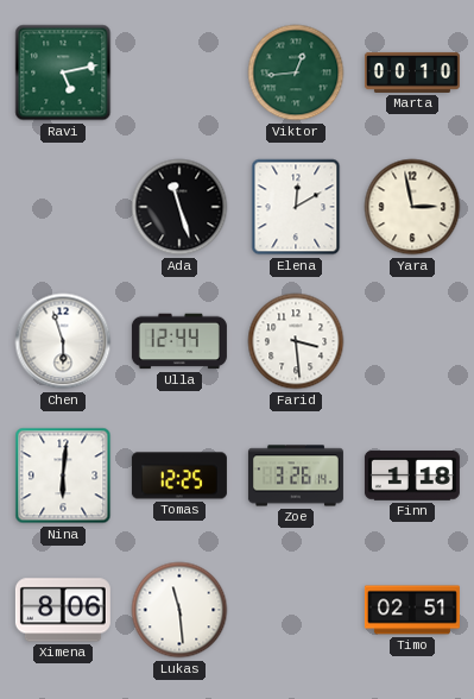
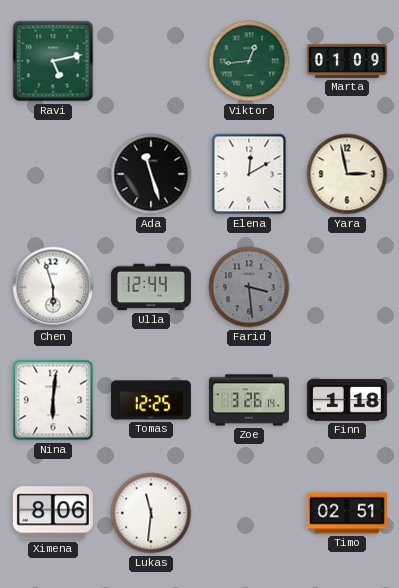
Marta: 00:10 -> 01:09 (347, 61)
Farid dial: white -> grey (249, 287)
Lukas: 11:29 -> 11:31 (151, 513)
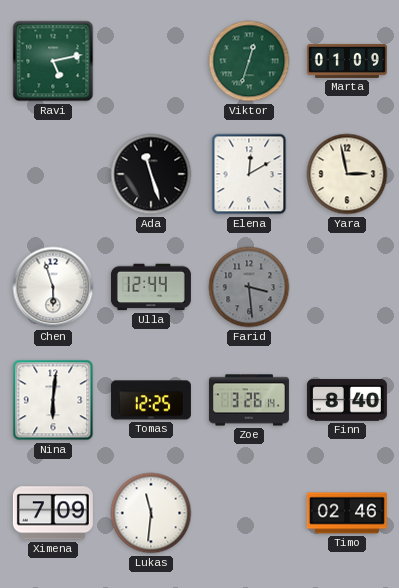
Viktor: 12:44 -> 12:33 (249, 61)
Finn: 1:18 -> 8:40 (347, 400)
Ximena: 8:06 -> 7:09 (53, 513)
Timo: 02:51 -> 02:46 (347, 513)
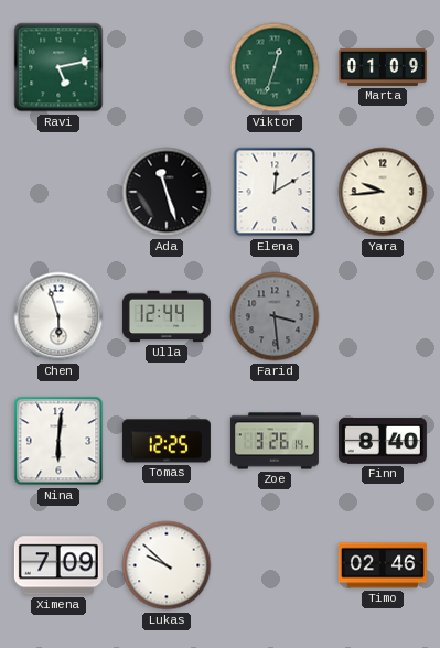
Yara: 2:58 -> 9:44 (383, 192)
Lukas: 11:31 -> 9:52 (167, 565)
